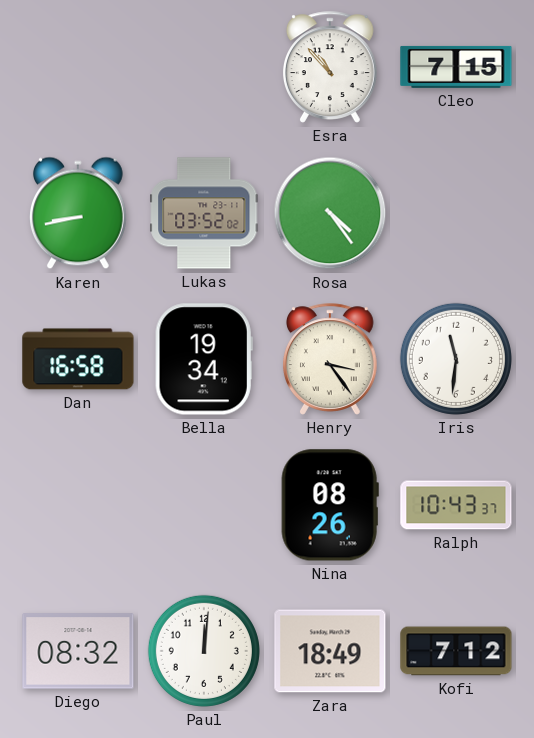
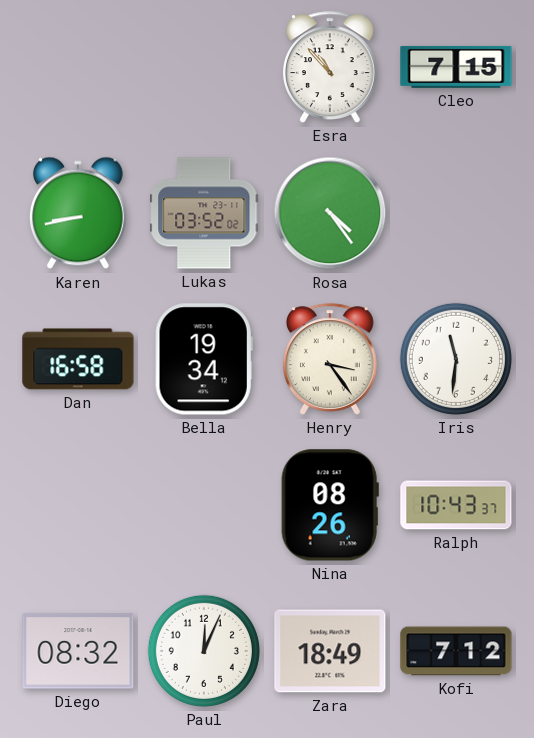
Paul: 12:01 -> 12:04 (204, 651)
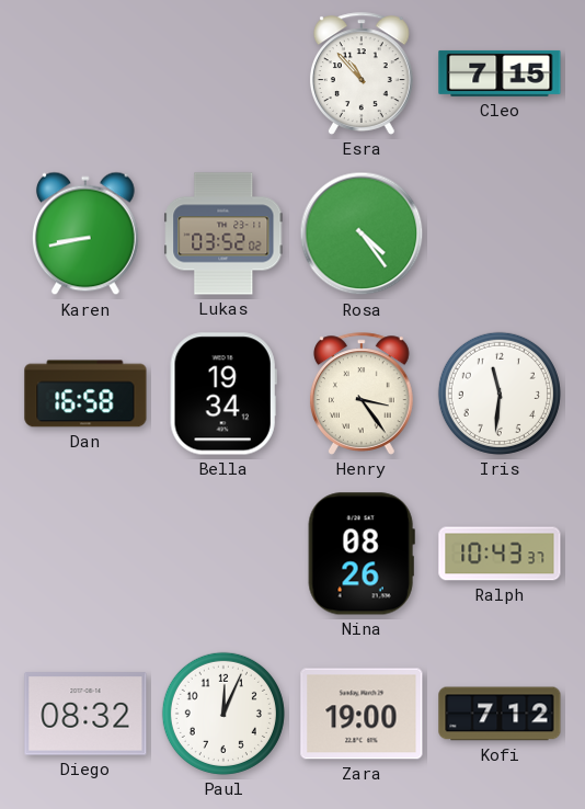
Zara: 18:49 -> 19:00 (362, 714)
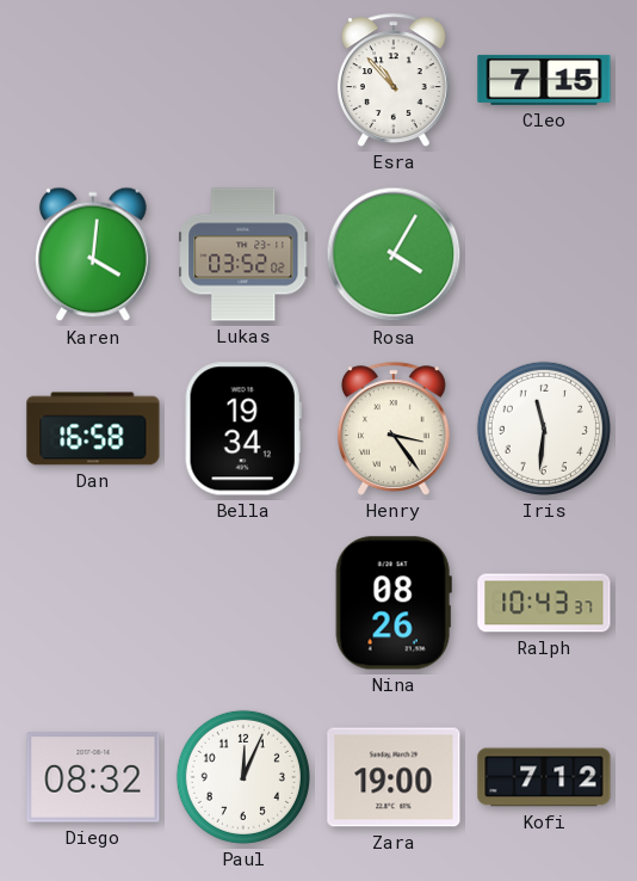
Karen: 8:43 -> 4:01 (93, 254)
Rosa: 4:24 -> 4:05 (394, 254)
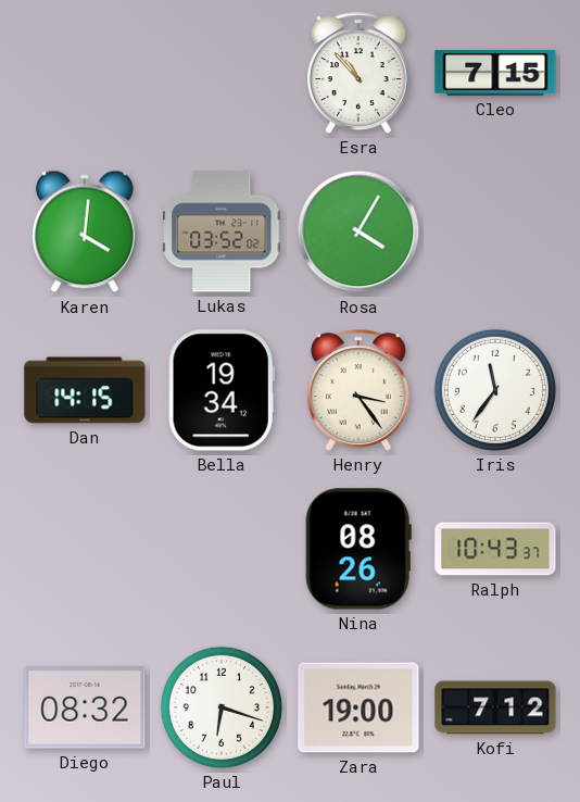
Dan: 16:58 -> 14:15 (85, 390)
Iris: 11:31 -> 11:36 (495, 390)
Paul: 12:04 -> 6:18 (222, 707)
